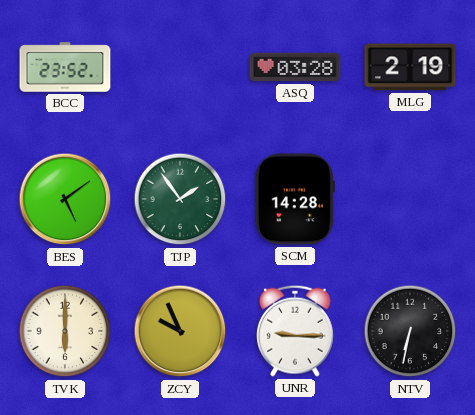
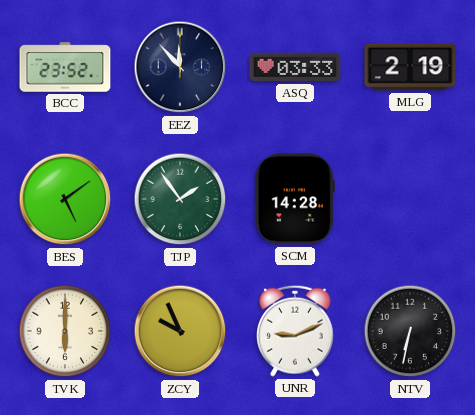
EEZ: none -> 11:53 (180, 67)
ASQ: 03:28 -> 03:33 (295, 67)
UNR: 9:15 -> 9:11 (296, 331)
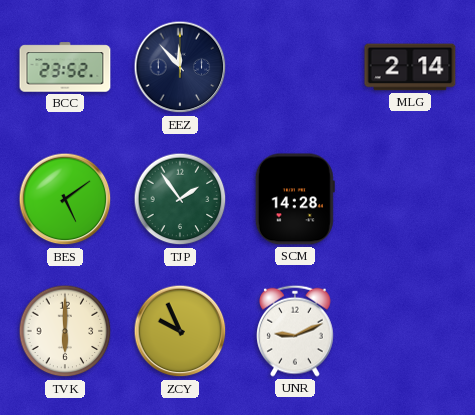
ASQ: 03:33 -> none (295, 67)
MLG: 2:19 -> 2:14 (410, 67)
NTV: 6:32 -> none (410, 331)
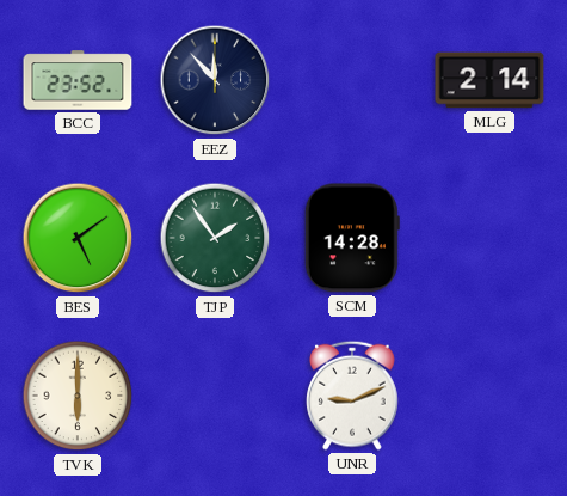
ZCY: 9:56 -> none (180, 331)
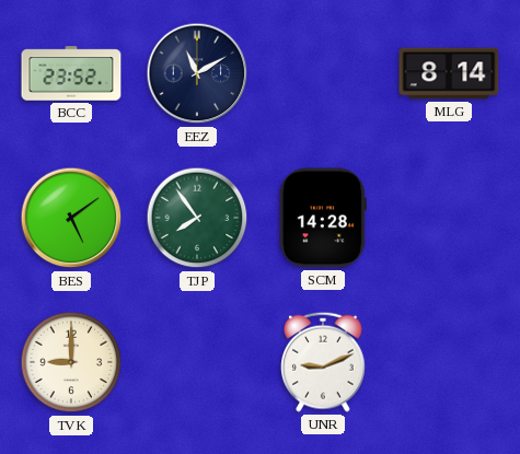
EEZ: 11:53 -> 11:10 (197, 73)
MLG: 2:14 -> 8:14 (449, 73)
TJP: 1:54 -> 7:54 (197, 218)
TVK: 6:00 -> 9:00 (71, 362)
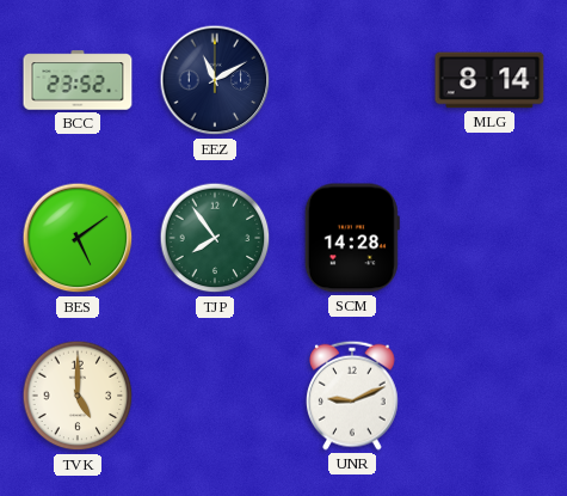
TVK: 9:00 -> 5:00 (78, 396)
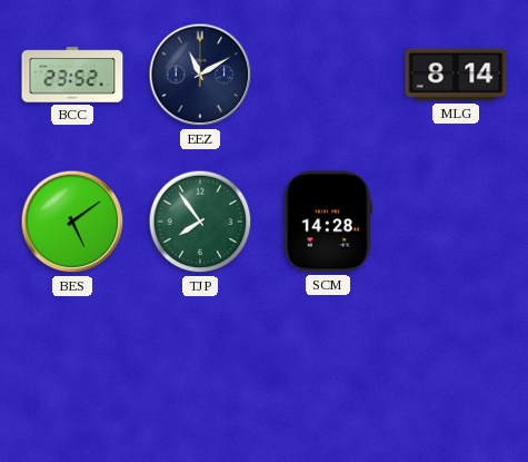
TVK: 5:00 -> none (78, 396)
UNR: 9:11 -> none (353, 396)
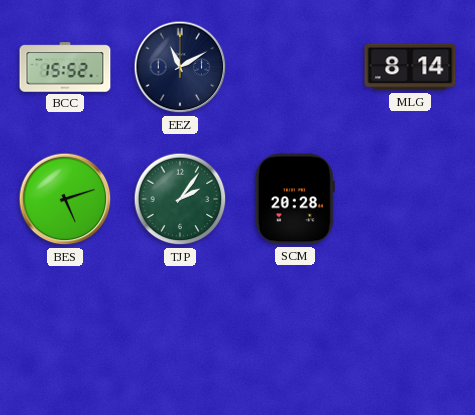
BCC: 23:52 -> 15:52 (65, 67)
BES: 5:09 -> 5:12 (65, 199)
TJP: 7:54 -> 2:06 (180, 199)
SCM: 14:28 -> 20:28 (295, 199)
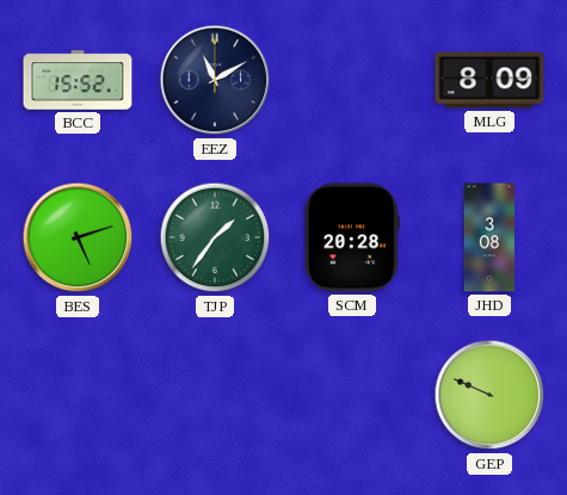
MLG: 8:14 -> 8:09 (489, 80)
TJP: 2:06 -> 1:36 (215, 237)
JHD: none -> 3:08 (489, 237)
GEP: none -> 9:49 (489, 395)
